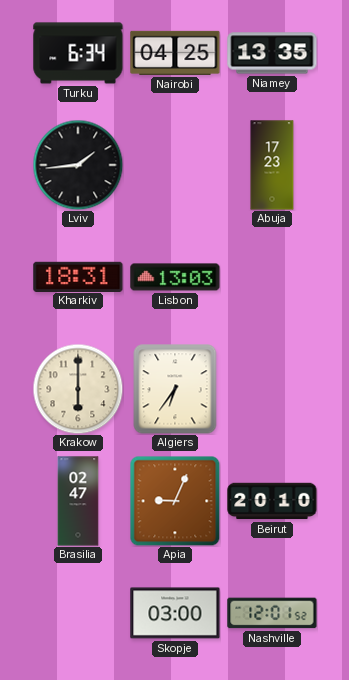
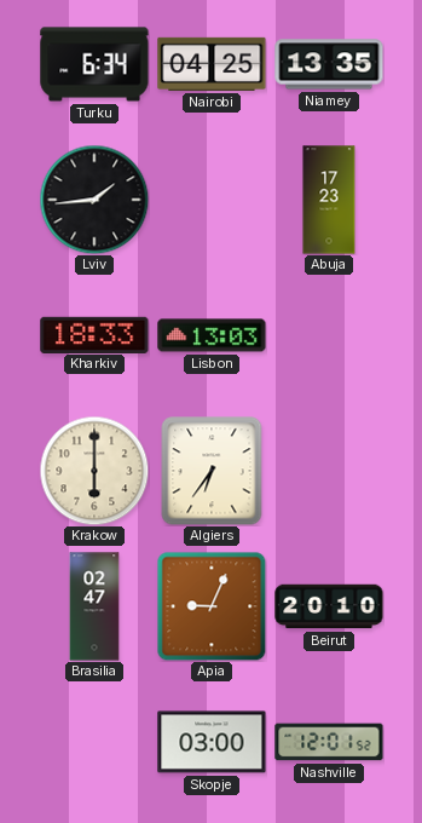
Kharkiv: 18:31 -> 18:33 (94, 334)
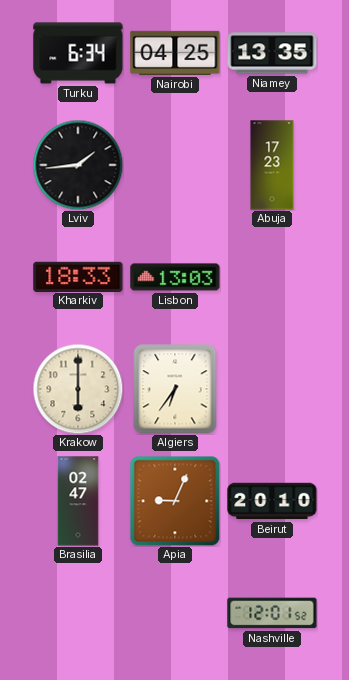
Skopje: 03:00 -> none (212, 742)
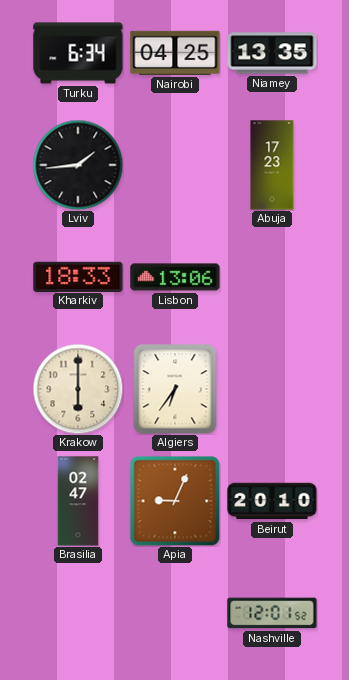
Lisbon: 13:03 -> 13:06 (175, 277)
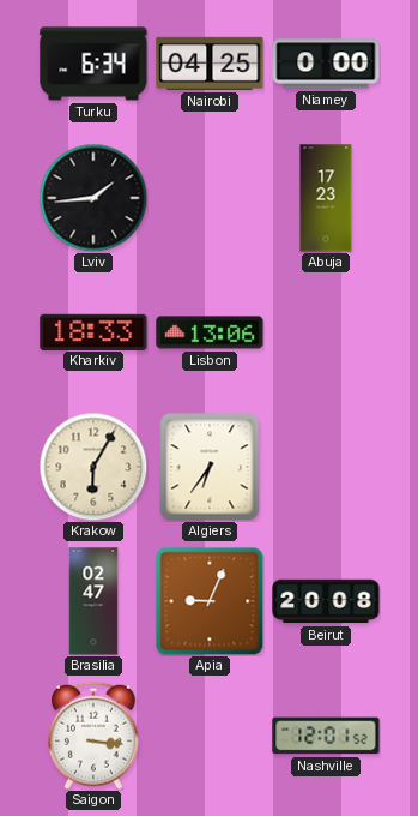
Niamey: 13:35 -> 0:00 (326, 64)
Krakow: 6:00 -> 6:05 (93, 467)
Beirut: 20:10 -> 20:08 (326, 601)
Saigon: none -> 3:16 (95, 736)
